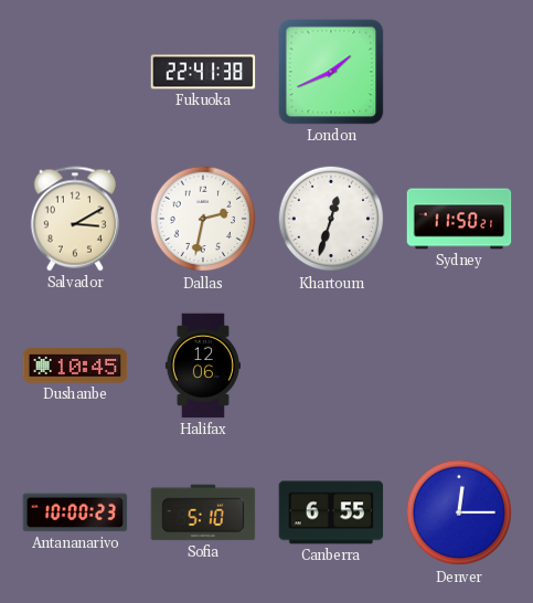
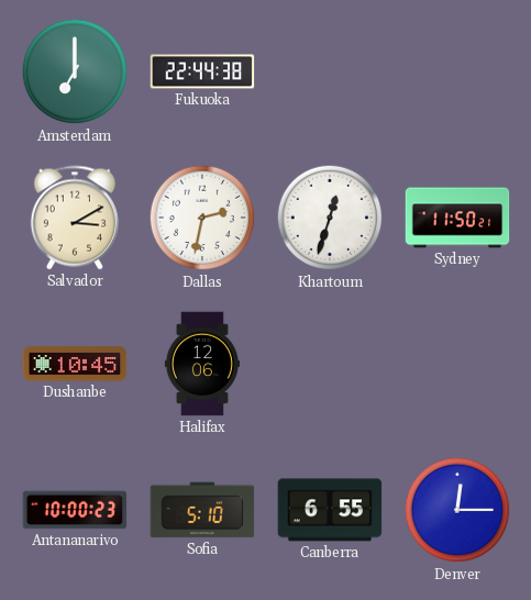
Amsterdam: none -> 7:00 (75, 71)
Fukuoka: 22:41 -> 22:44 (202, 71)
London: 1:41 -> none (331, 72)
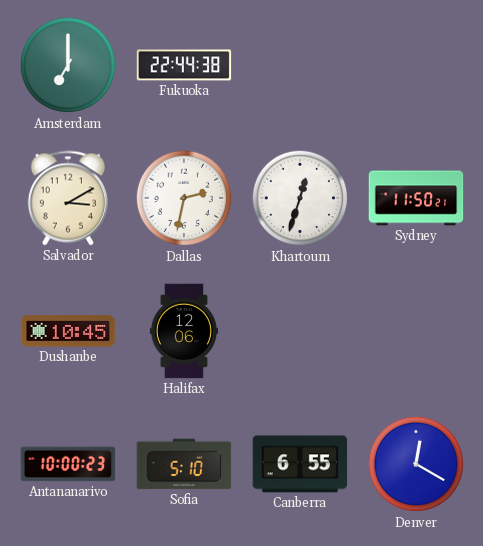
Denver: 12:15 -> 12:20 (416, 464)
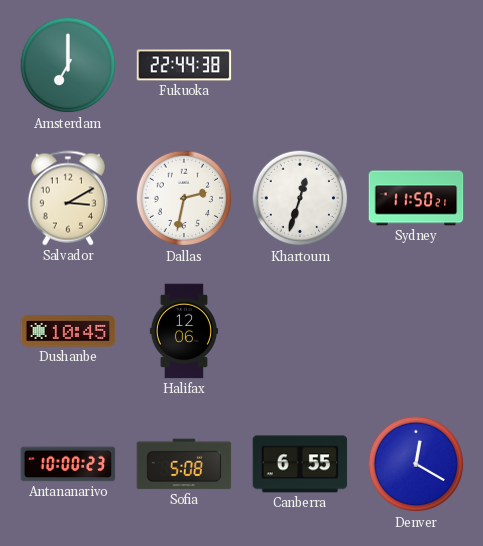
Sofia: 5:10 -> 5:08 (184, 464)
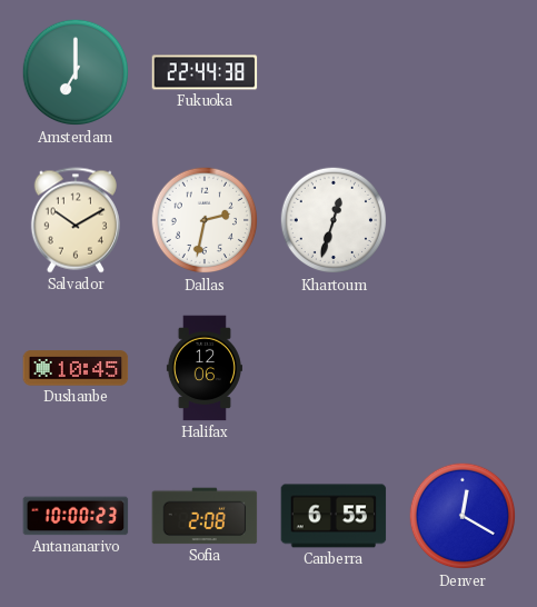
Salvador: 3:10 -> 10:10 (76, 220)
Sydney: 11:50 -> none (416, 198)
Sofia: 5:08 -> 2:08 (205, 516)
